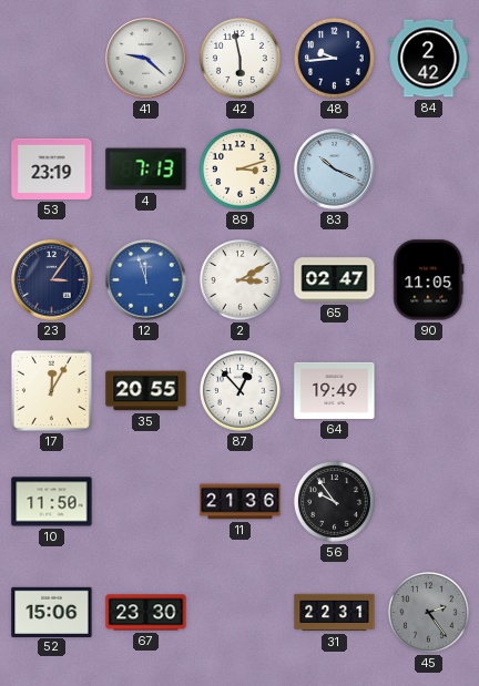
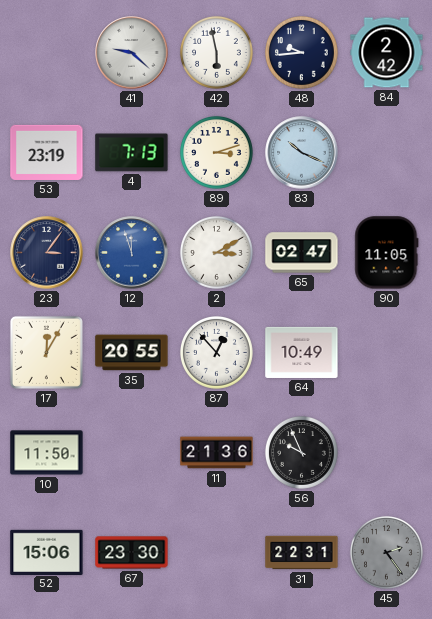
64: 19:49 -> 10:49 (302, 352)
56: 9:54 -> 9:56 (301, 452)
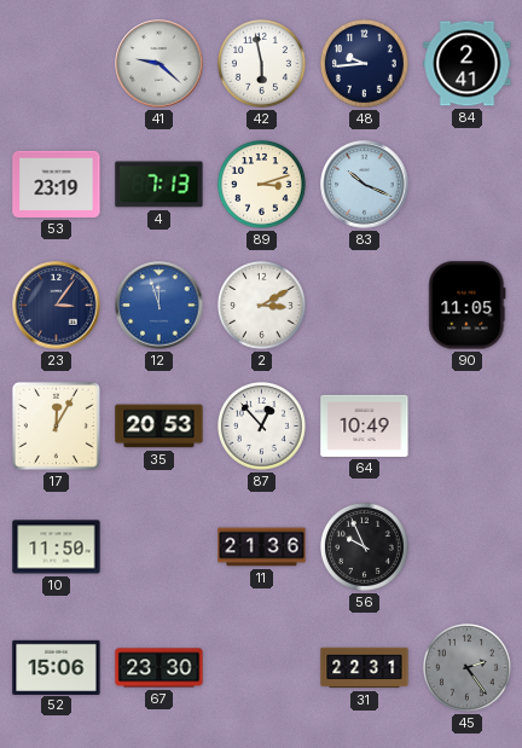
84: 2:42 -> 2:41 (468, 64)
65: 02:47 -> none (302, 253)
35: 20:55 -> 20:53 (159, 427)
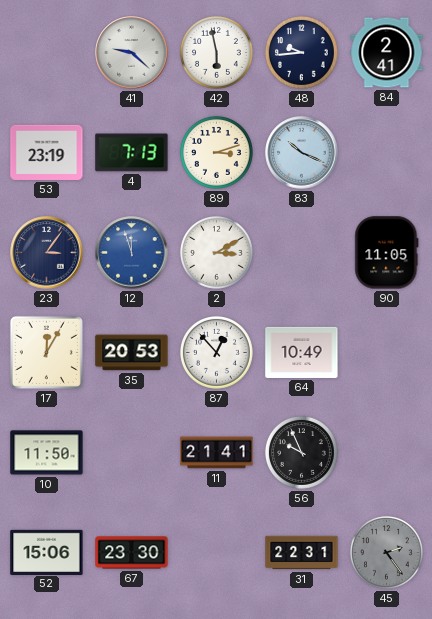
11: 21:36 -> 21:41 (217, 453)
